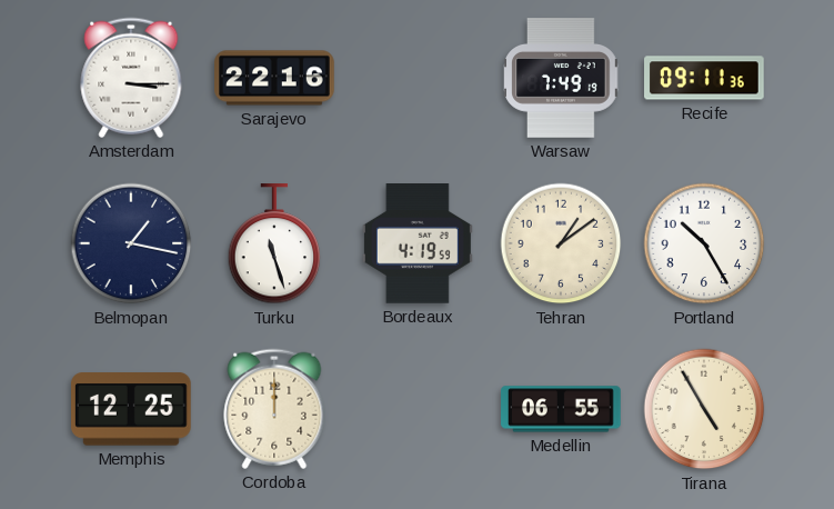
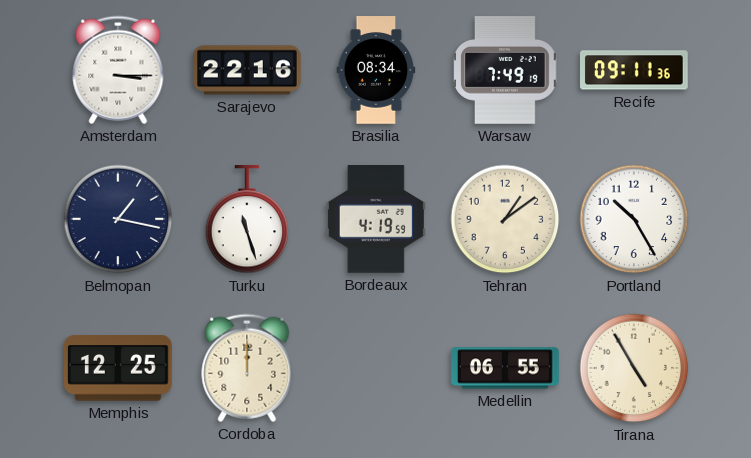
Brasilia: none -> 08:34 (376, 70)
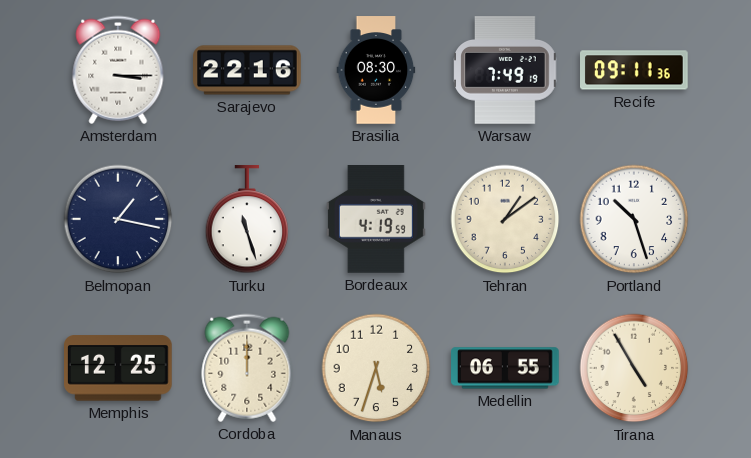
Brasilia: 08:34 -> 08:30 (376, 70)
Portland: 10:25 -> 10:27 (634, 219)
Manaus: none -> 5:33 (376, 368)
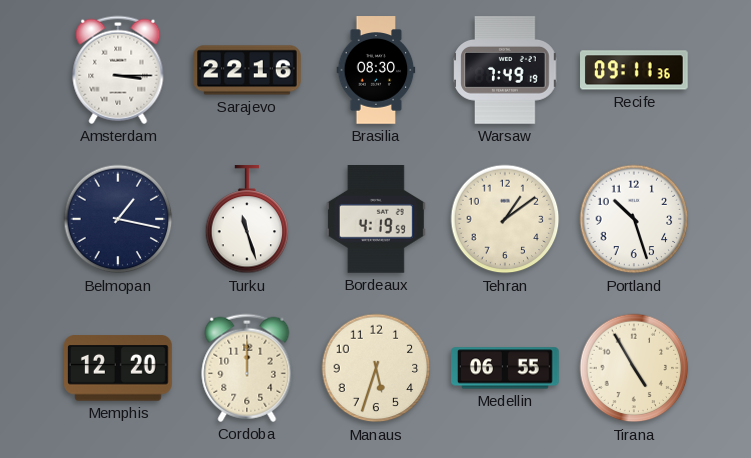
Memphis: 12:25 -> 12:20 (119, 368)
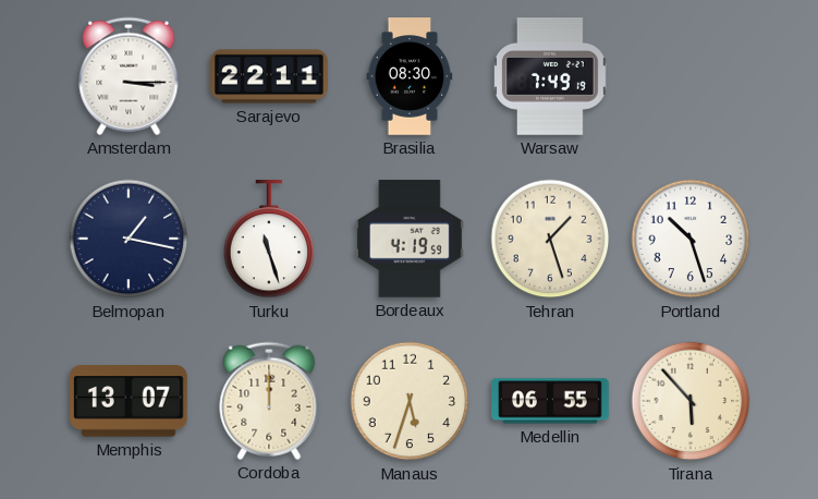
Sarajevo: 22:16 -> 22:11 (269, 76)
Recife: 09:11 -> none (635, 70)
Tehran: 1:09 -> 1:27 (550, 239)
Memphis: 12:20 -> 13:07 (130, 401)
Tirana: 4:55 -> 5:53 (691, 401)
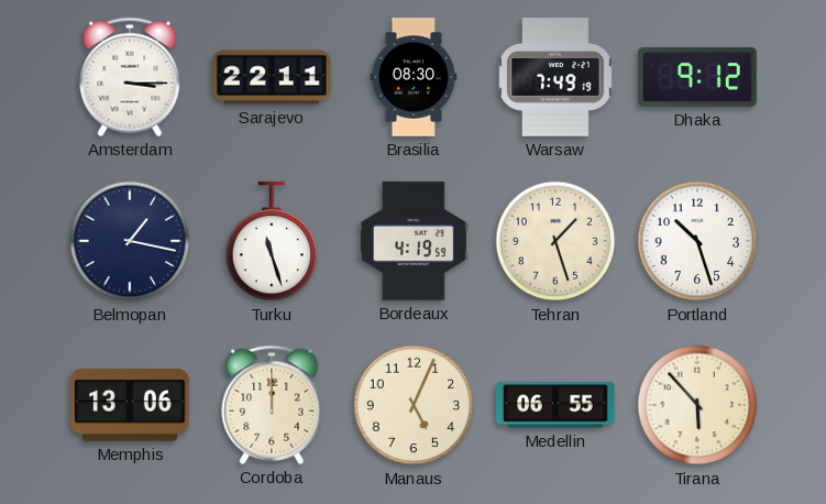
Dhaka: none -> 9:12 (698, 77)
Memphis: 13:07 -> 13:06 (131, 405)
Manaus: 5:33 -> 5:04 (414, 405)
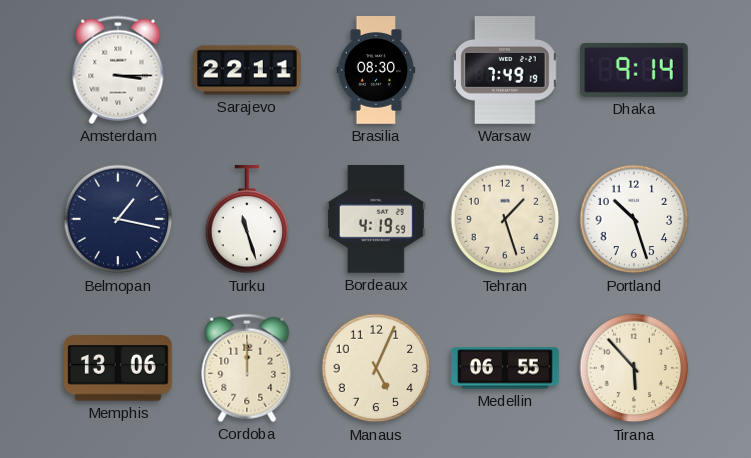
Dhaka: 9:12 -> 9:14 (635, 70)
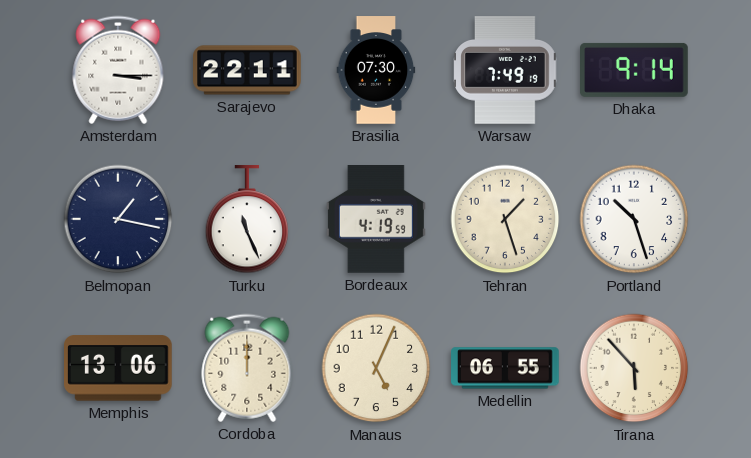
Brasilia: 08:30 -> 07:30 (376, 70)
Turku: 11:27 -> 11:26 (247, 220)
